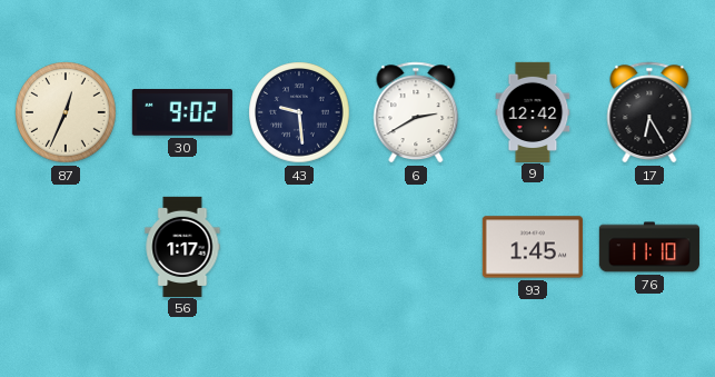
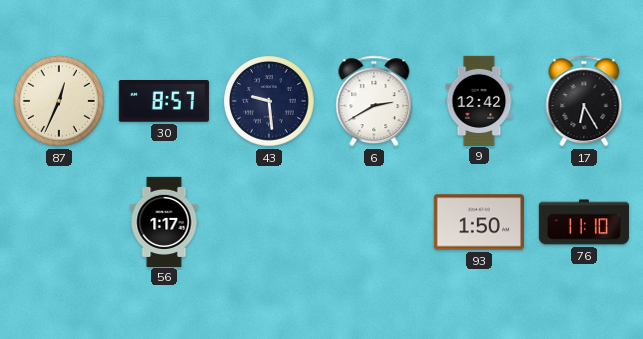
30: 9:02 -> 8:57 (164, 102)
93: 1:45 -> 1:50 (479, 222)
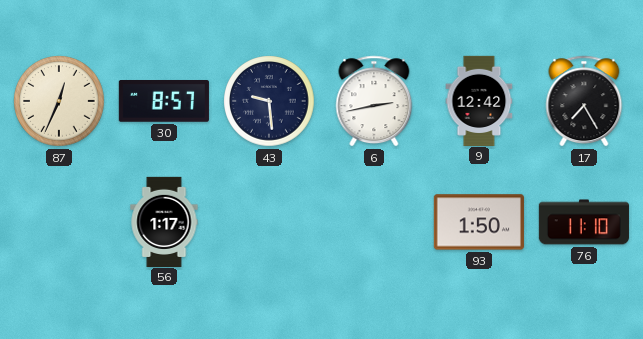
6: 2:40 -> 2:43 (374, 101)
17: 6:25 -> 7:25 (584, 101)
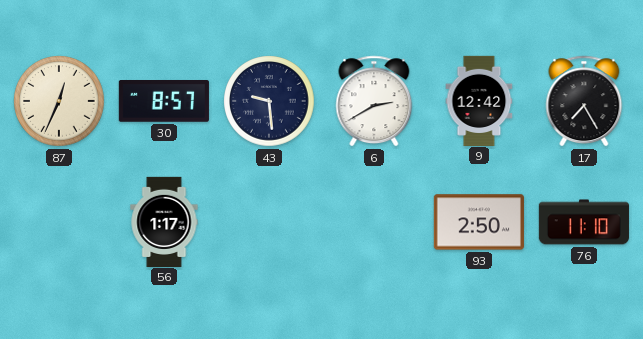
6: 2:43 -> 2:40 (374, 101)
93: 1:50 -> 2:50 (479, 222)
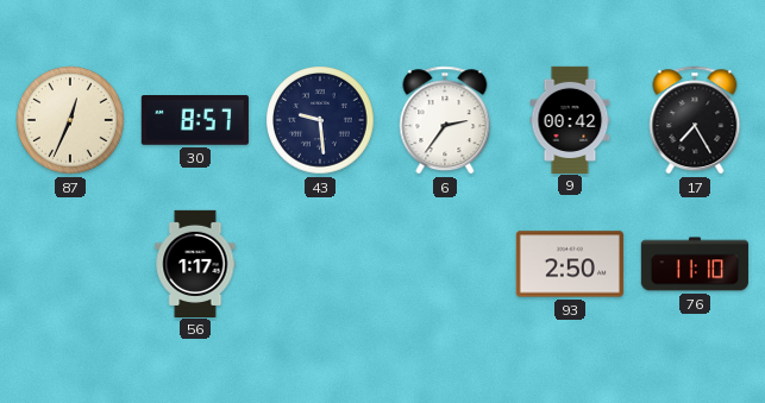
6: 2:40 -> 2:36 (445, 120)
9: 12:42 -> 00:42 (570, 119)
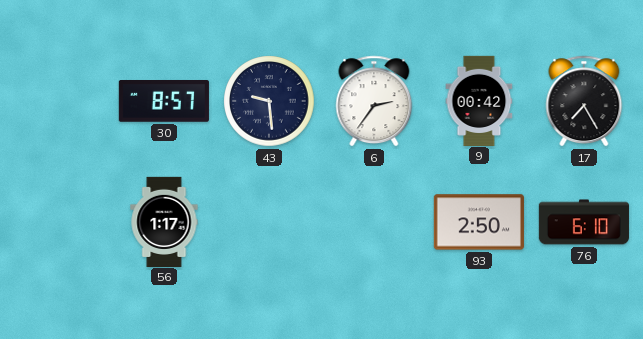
87: 12:34 -> none (70, 120)
76: 11:10 -> 6:10 (584, 222)
